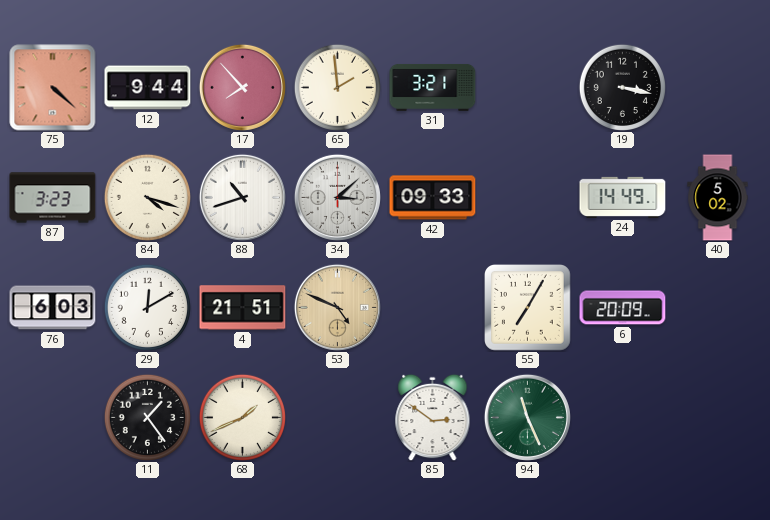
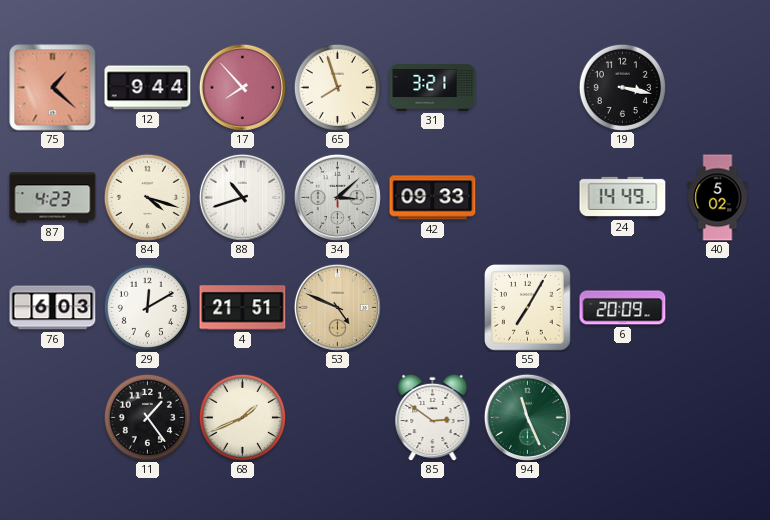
75: 4:22 -> 1:22 (53, 88)
65: 1:59 -> 7:57 (337, 87)
87: 3:23 -> 4:23 (53, 198)
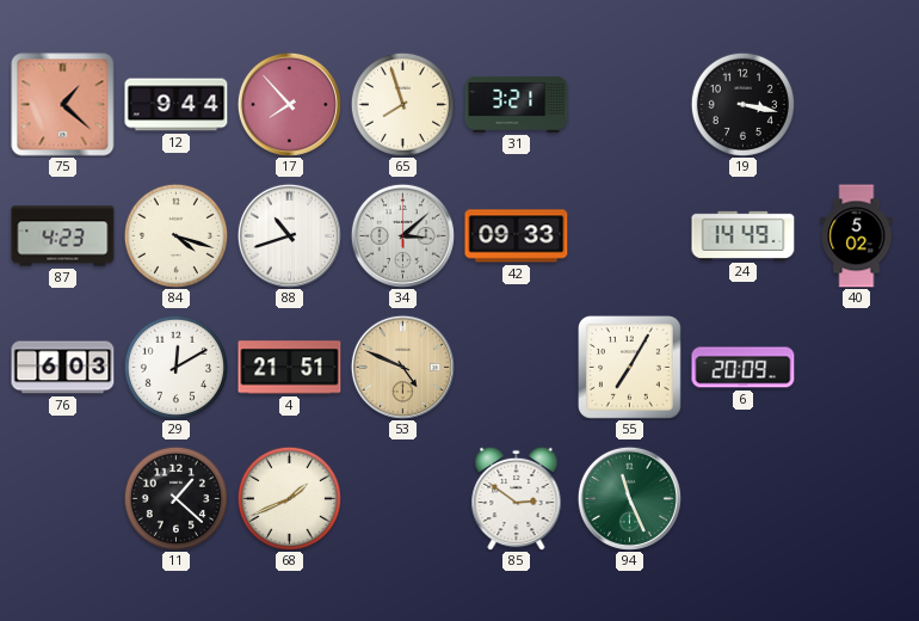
11: 1:24 -> 1:22 (175, 498)
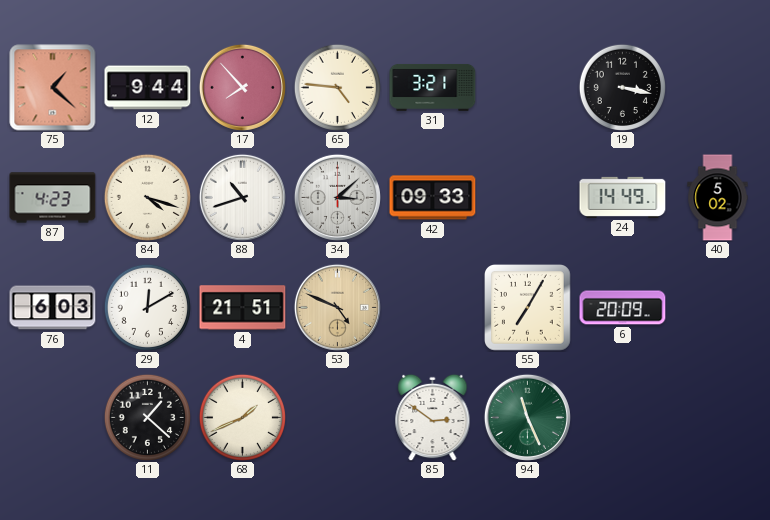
65: 7:57 -> 4:46 (337, 87)
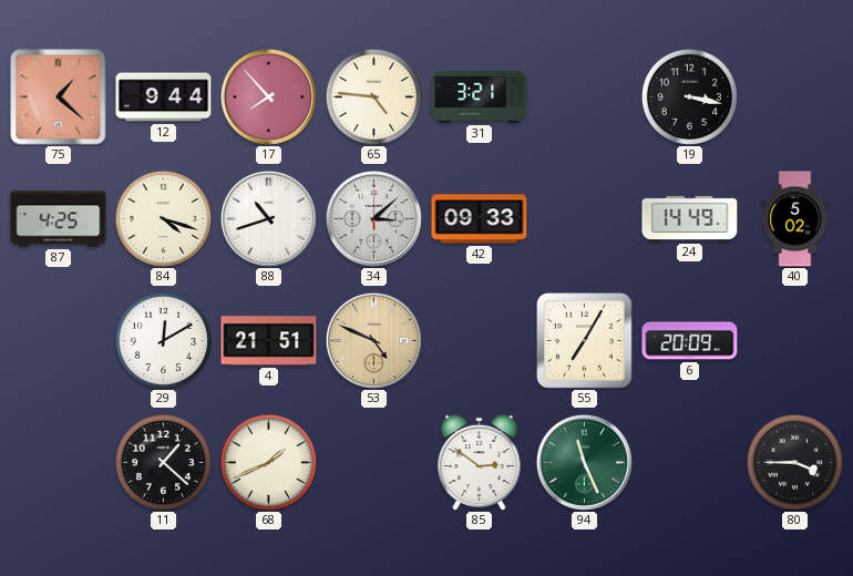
87: 4:23 -> 4:25 (59, 219)
76: 6:03 -> none (53, 308)
80: none -> 3:45 (794, 462)
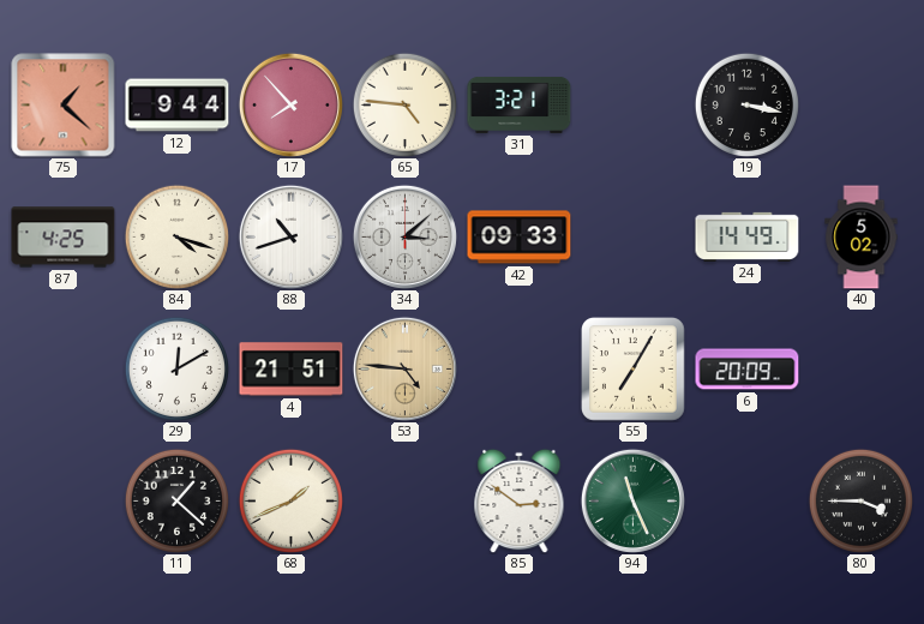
53: 4:49 -> 4:46 (404, 368)
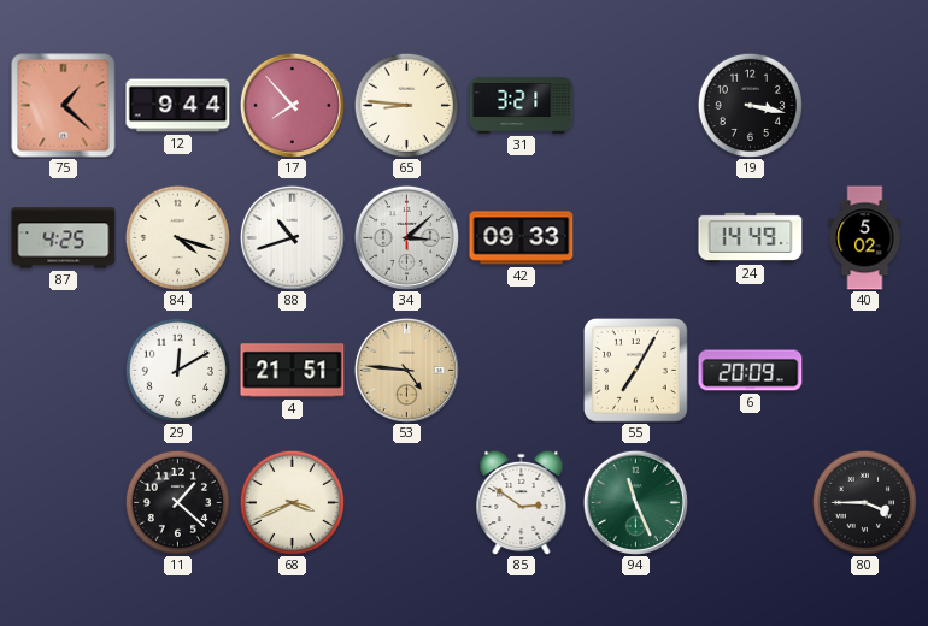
65: 4:46 -> 8:46 (406, 105)
68: 1:41 -> 3:41 (292, 502)
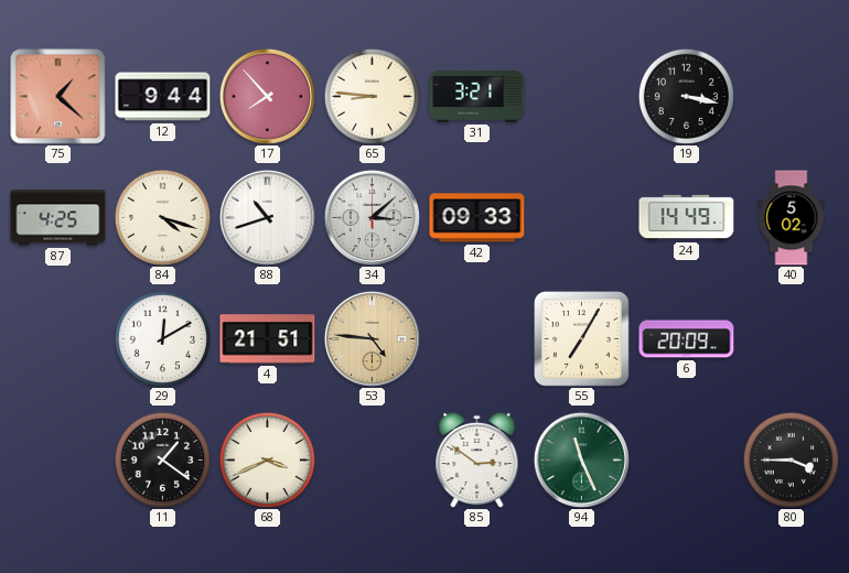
11: 1:22 -> 1:21 (162, 460)
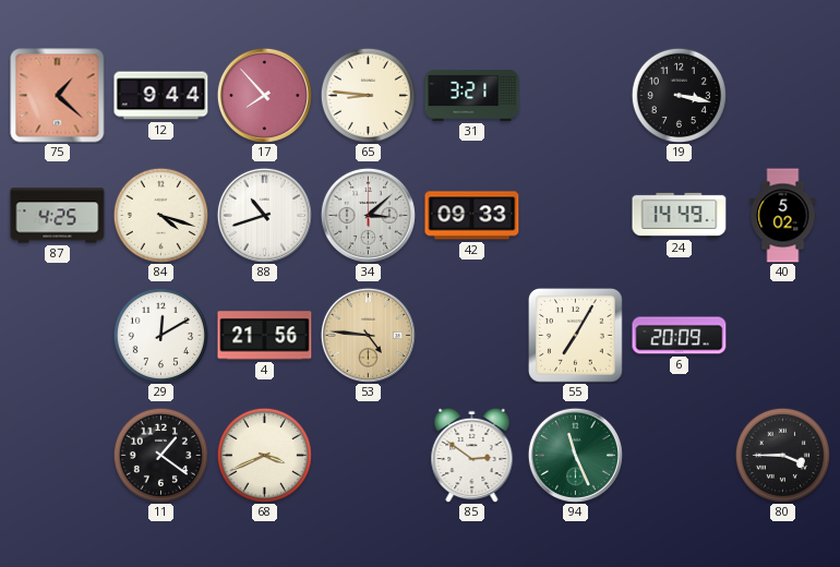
4: 21:51 -> 21:56 (265, 336)
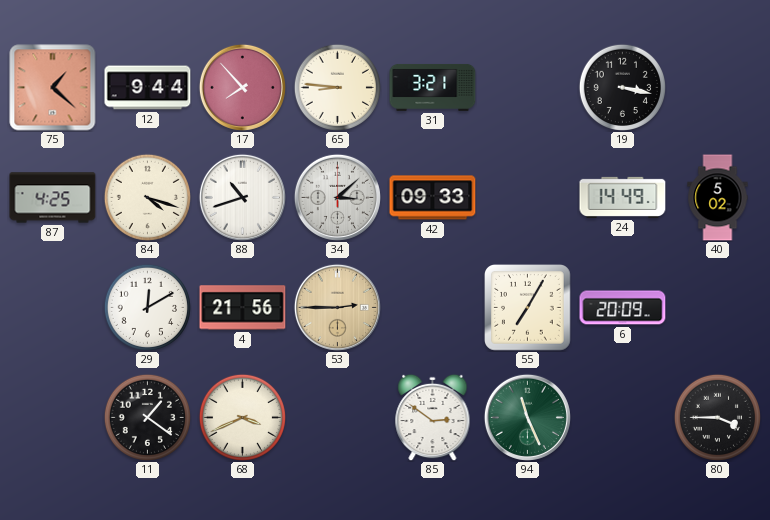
53: 4:46 -> 2:45 (337, 307)
